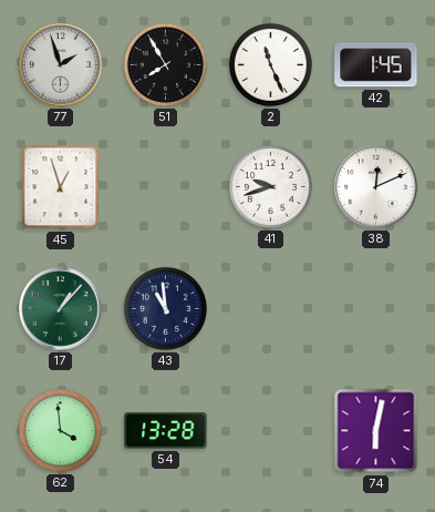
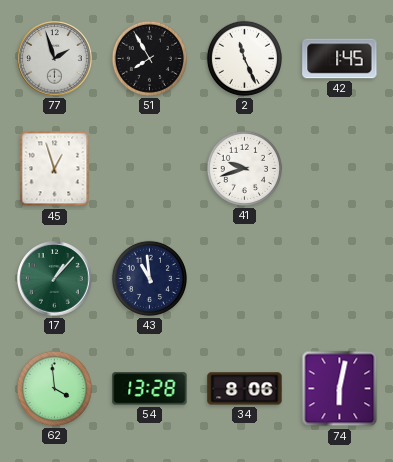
38: 12:11 -> none (376, 187)
34: none -> 8:06 (245, 389)
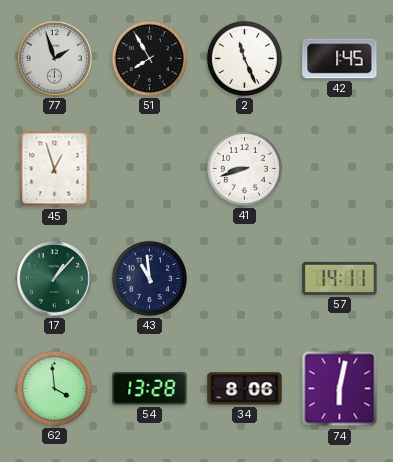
41: 9:42 -> 8:42 (244, 168)
57: none -> 14:11 (340, 278)
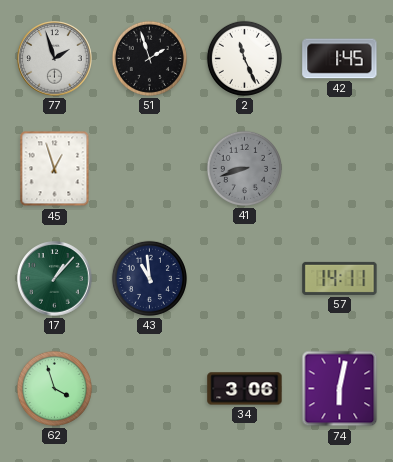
51: 7:55 -> 1:57 (149, 58)
41 dial: white -> grey (244, 168)
62: 3:59 -> 3:57 (54, 388)
54: 13:28 -> none (150, 389)
34: 8:06 -> 3:06 (245, 389)
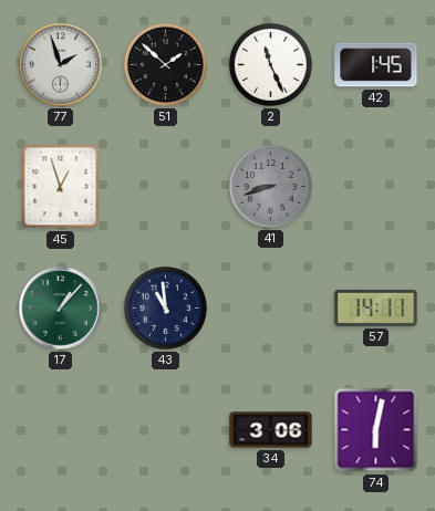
51: 1:57 -> 1:52 (165, 64)
62: 3:57 -> none (54, 388)
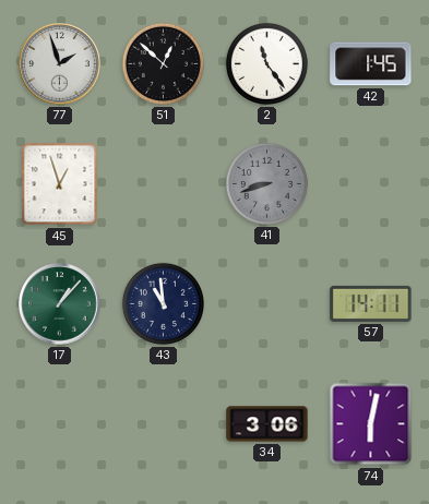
51: 1:52 -> 12:52 (163, 63)
2: 11:26 -> 11:24 (266, 63)
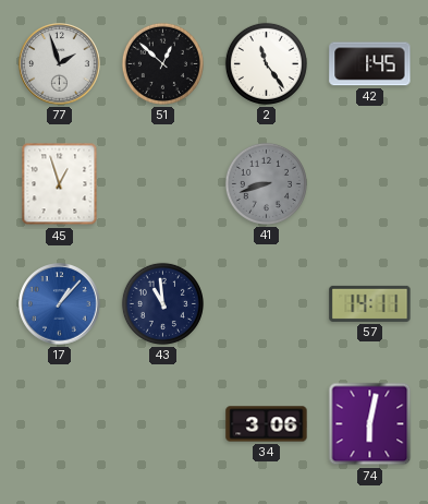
17 dial: green -> blue (60, 304)
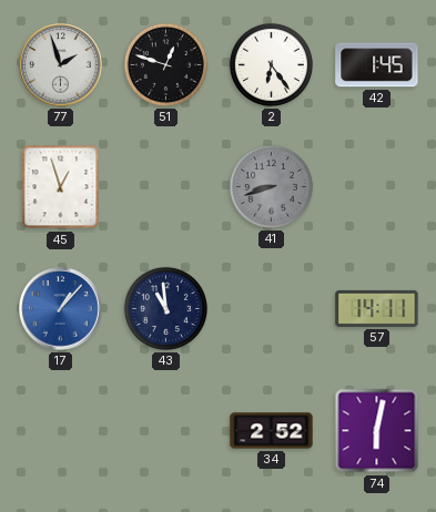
51: 12:52 -> 12:48 (165, 64)
2: 11:24 -> 6:24 (271, 64)
34: 3:06 -> 2:52 (272, 431)
